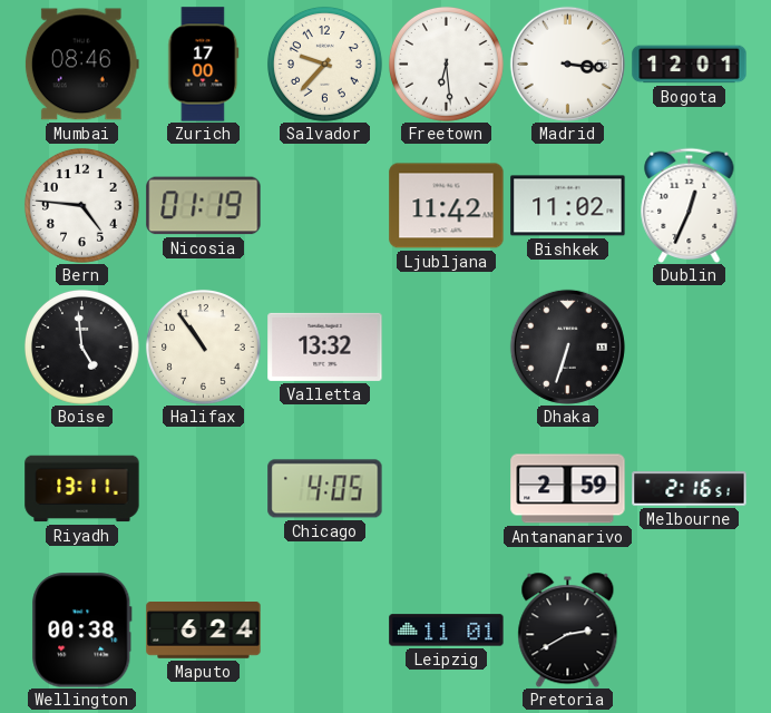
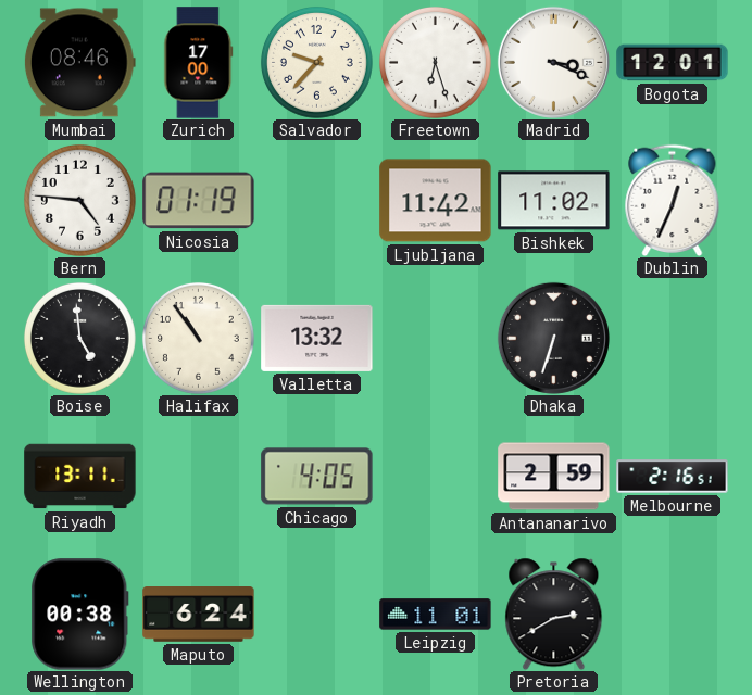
Freetown: 6:29 -> 6:27 (435, 62)
Madrid: 3:16 -> 3:19 (553, 62)
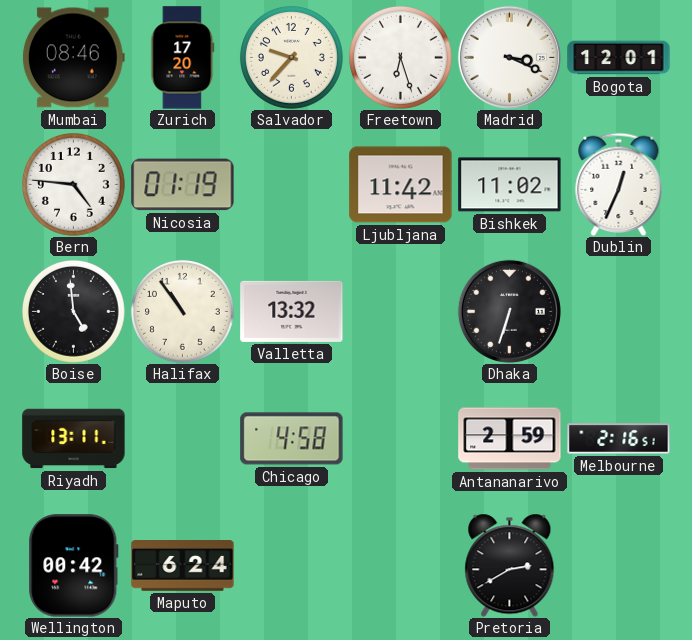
Zurich: 17:00 -> 17:20 (183, 58)
Chicago: 4:05 -> 4:58 (292, 439)
Wellington: 00:38 -> 00:42 (74, 566)
Leipzig: 11:01 -> none (436, 615)
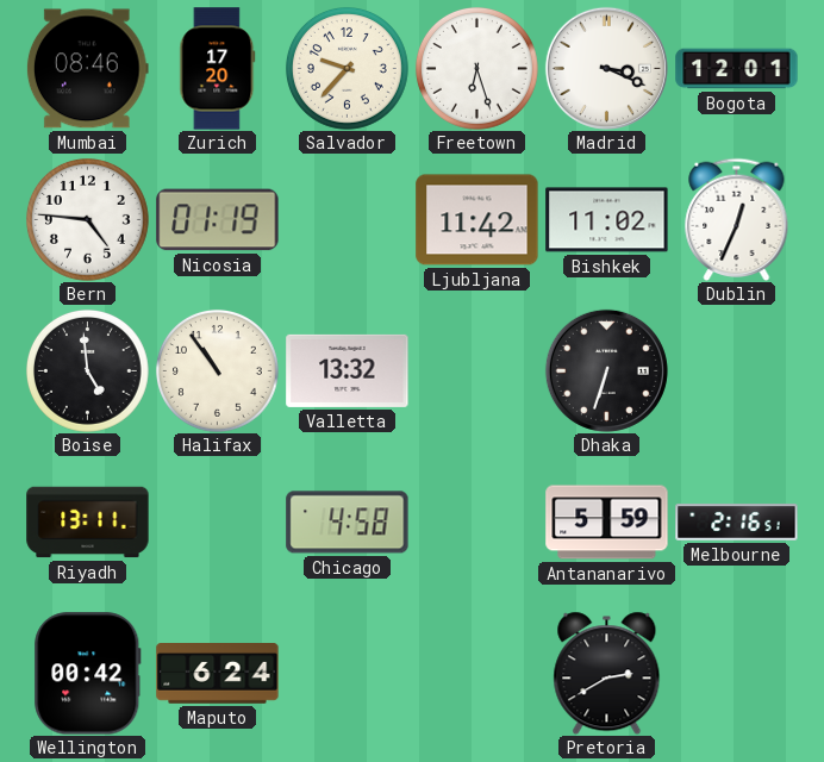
Antananarivo: 2:59 -> 5:59 (607, 523)
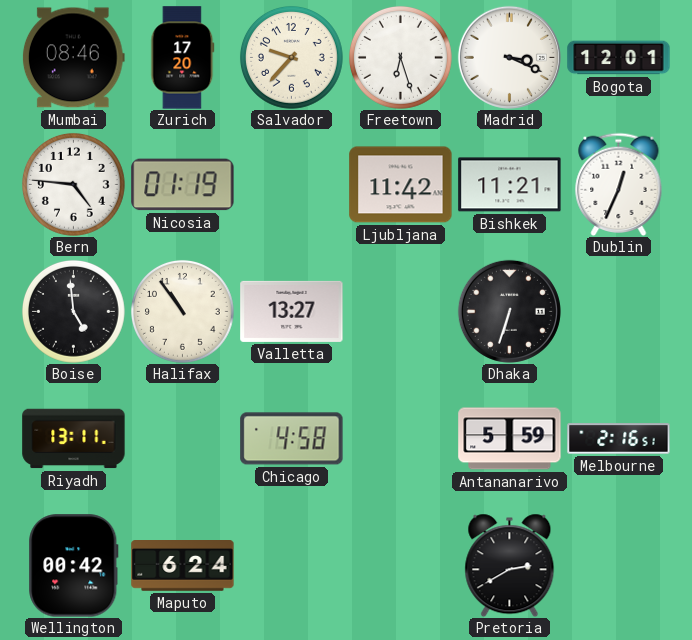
Bishkek: 11:02 -> 11:21 (510, 185)
Valletta: 13:32 -> 13:27 (292, 311)
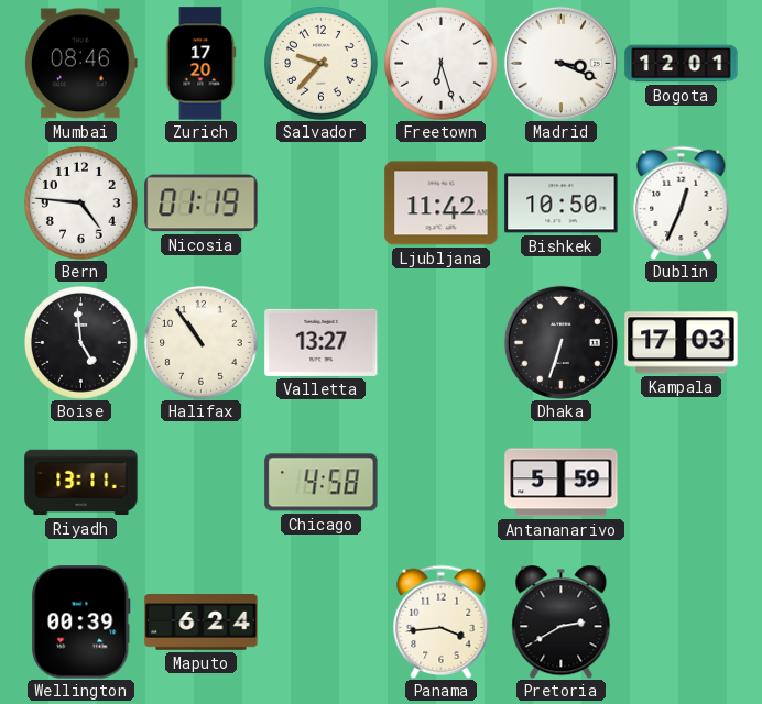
Bishkek: 11:21 -> 10:50 (562, 204)
Kampala: none -> 17:03 (682, 343)
Melbourne: 2:16 -> none (619, 439)
Wellington: 00:42 -> 00:39 (81, 623)
Panama: none -> 3:44 (442, 621)
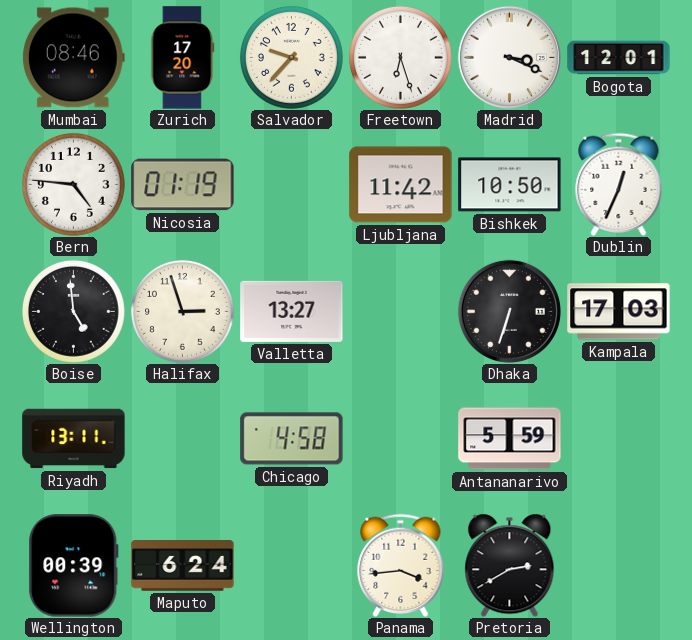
Halifax: 10:54 -> 2:57 (182, 311)
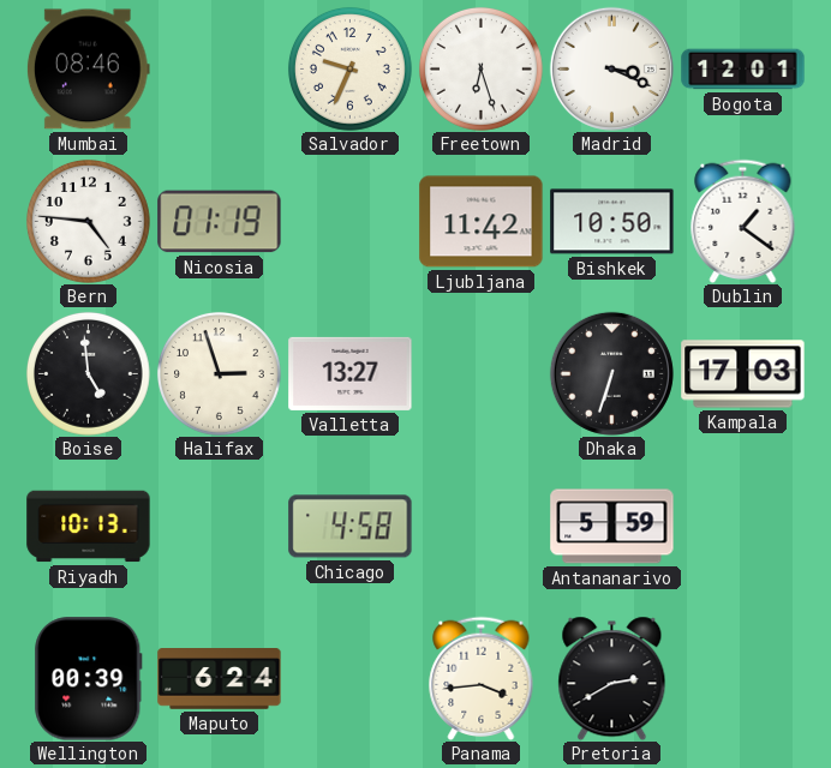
Zurich: 17:20 -> none (183, 58)
Salvador: 9:37 -> 9:34 (349, 68)
Dublin: 12:34 -> 1:21 (743, 221)
Riyadh: 13:11 -> 10:13 (89, 527)
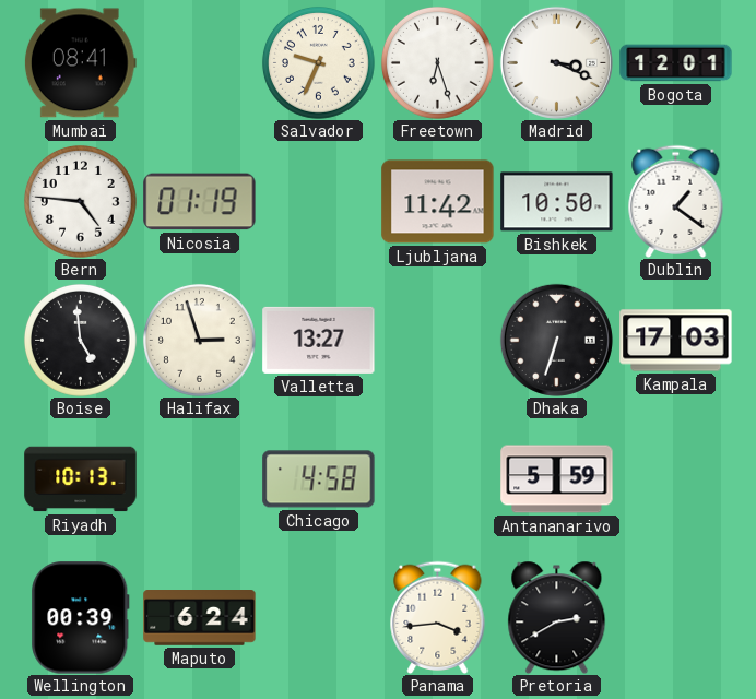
Mumbai: 08:46 -> 08:41 (80, 63)
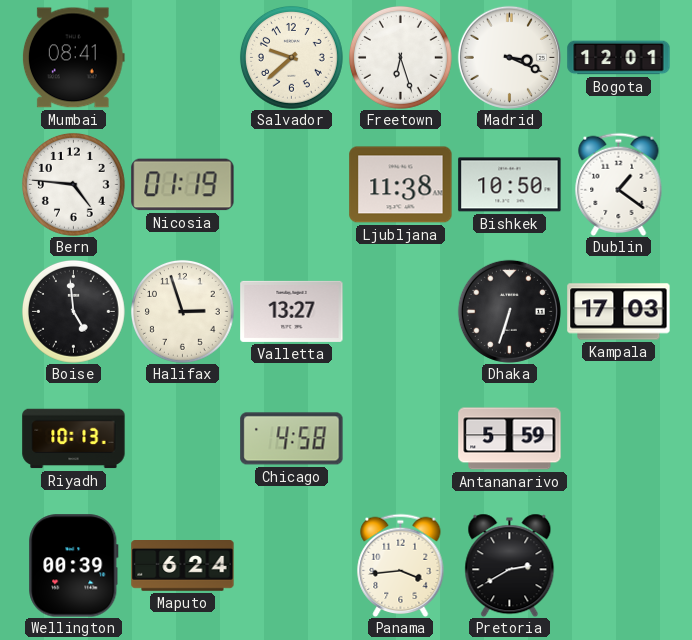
Salvador: 9:34 -> 9:38 (291, 57)
Ljubljana: 11:42 -> 11:38 (401, 185)
